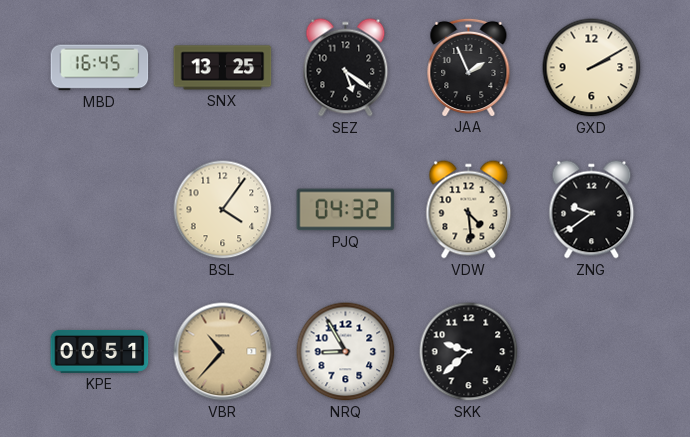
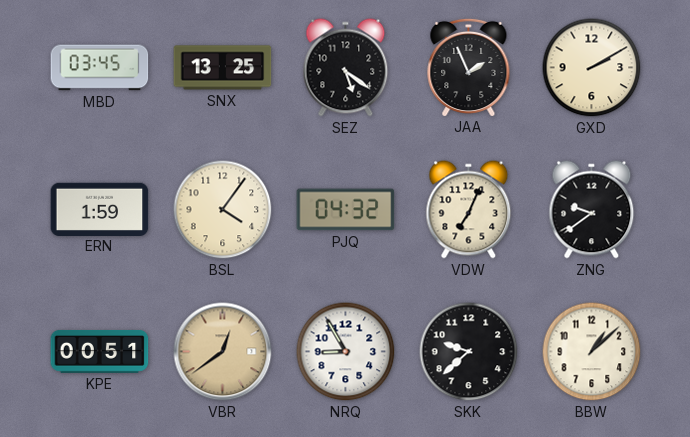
MBD: 16:45 -> 03:45 (100, 68)
ERN: none -> 1:59 (100, 209)
VDW: 4:29 -> 7:04 (469, 210)
VBR: 10:37 -> 12:39 (223, 352)
BBW: none -> 1:08 (592, 352)
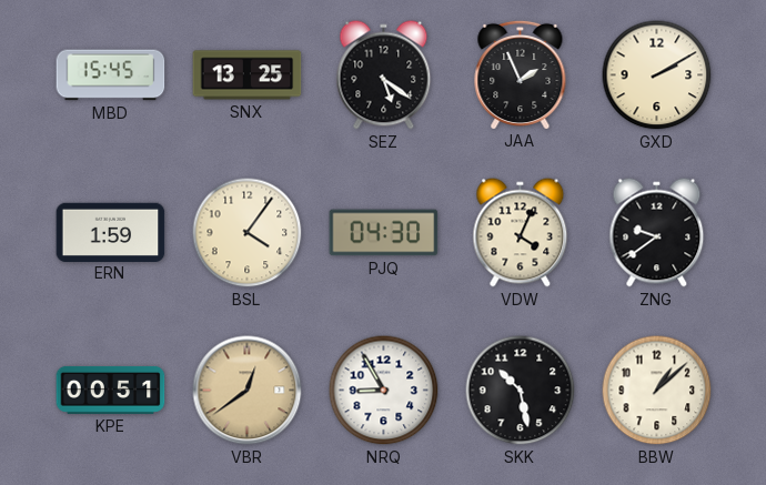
MBD: 03:45 -> 15:45 (111, 75)
PJQ: 04:32 -> 04:30 (384, 233)
VDW: 7:04 -> 4:04 (521, 233)
SKK: 9:38 -> 10:28 (521, 391)
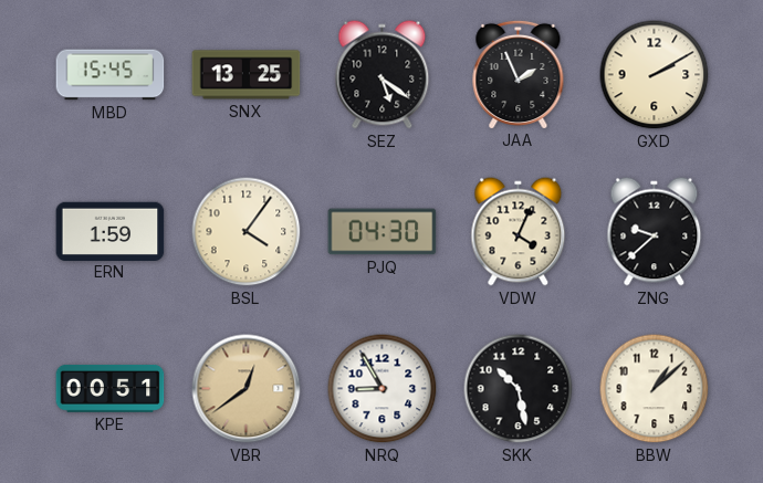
ZNG: 9:39 -> 9:38 (655, 232)
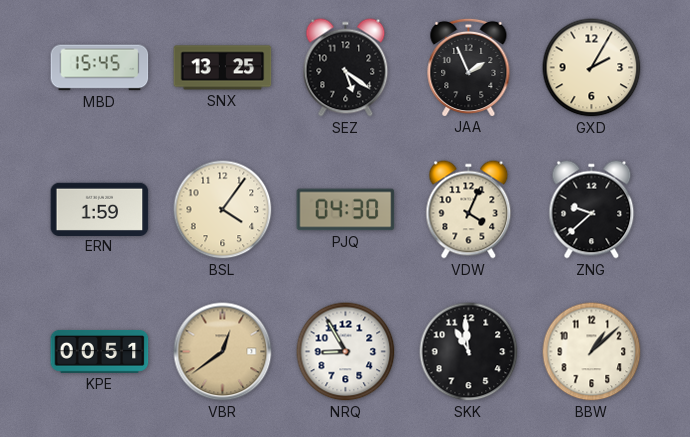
GXD: 2:10 -> 2:05 (592, 68)
SKK: 10:28 -> 10:59 (469, 352)
